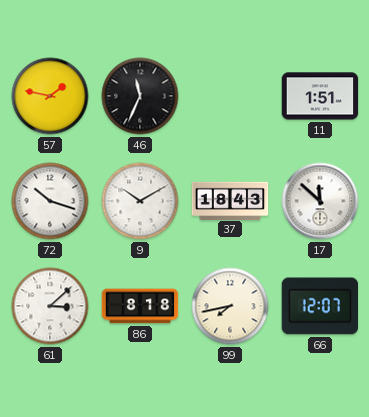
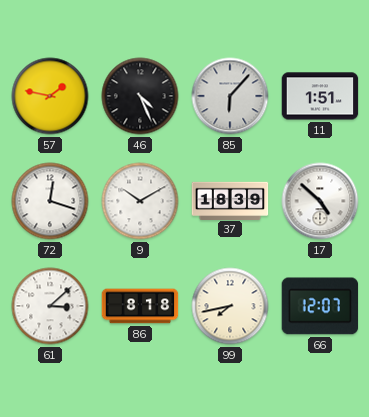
46: 11:34 -> 4:26 (140, 96)
85: none -> 6:07 (230, 96)
72: 10:18 -> 12:18 (50, 201)
37: 18:43 -> 18:39 (230, 200)
17: 11:52 -> 4:52 (320, 201)
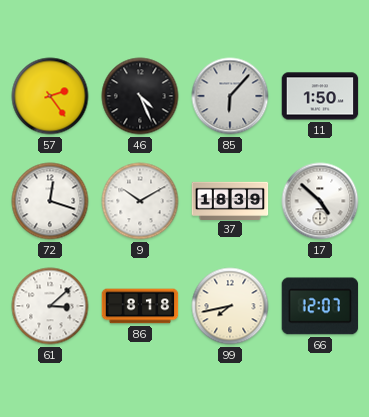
57: 1:47 -> 2:24 (50, 96)
11: 1:51 -> 1:50 (320, 96)
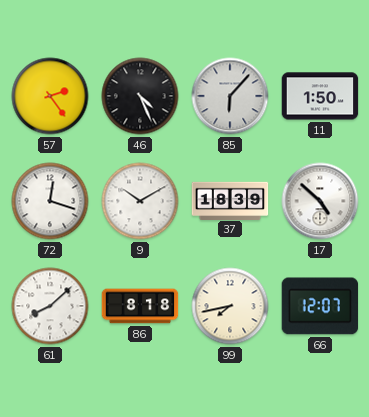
61: 3:08 -> 8:08 (50, 306)
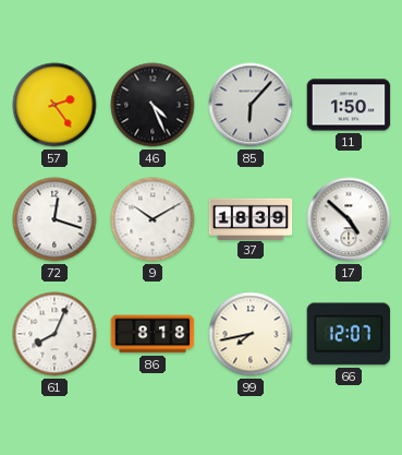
61: 8:08 -> 8:04 (54, 334)
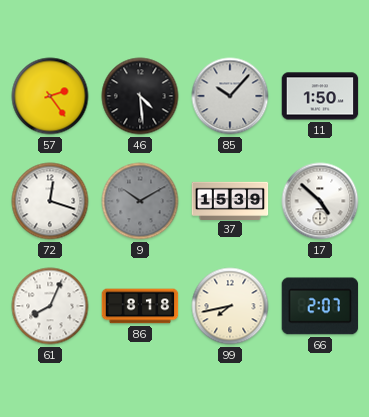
46: 4:26 -> 4:29 (140, 96)
85: 6:07 -> 10:07 (230, 96)
9 dial: white -> grey (140, 201)
37: 18:39 -> 15:39 (230, 200)
66: 12:07 -> 2:07 (320, 306)
